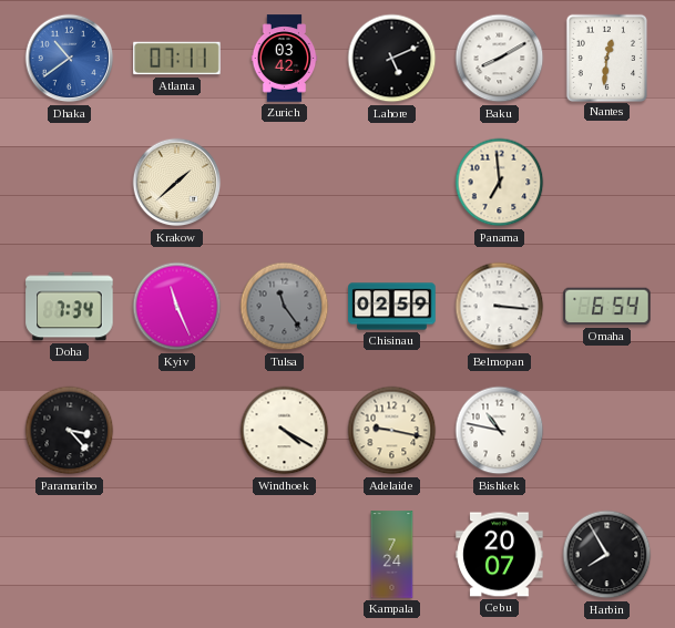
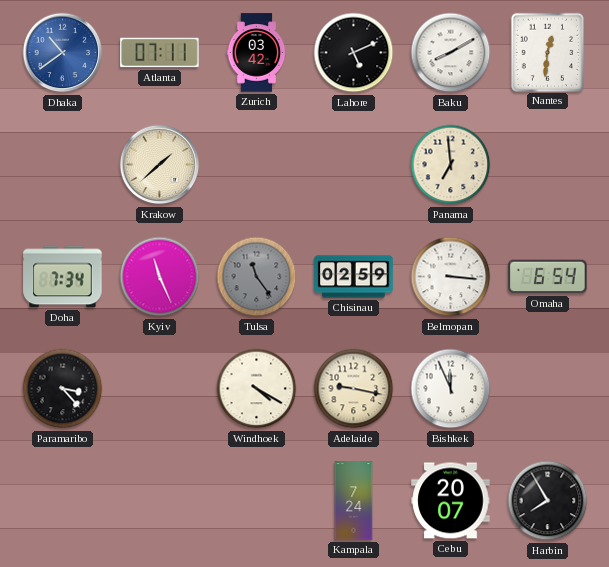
Bishkek: 10:47 -> 11:56 (451, 389)
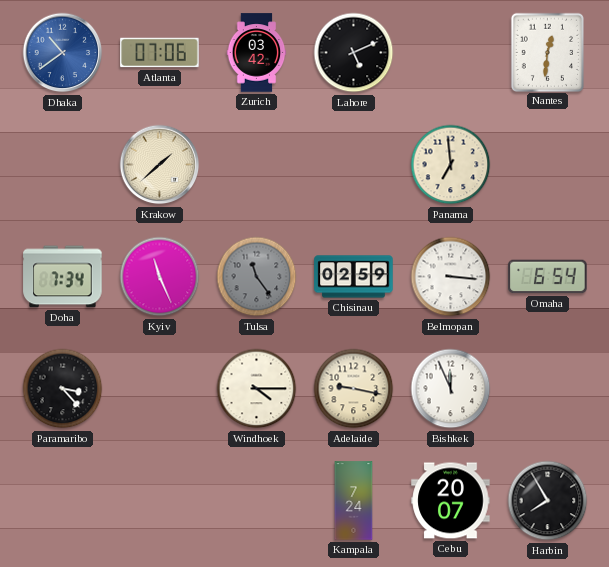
Atlanta: 07:11 -> 07:06 (160, 53)
Baku: 8:10 -> none (451, 53)
Windhoek: 4:20 -> 4:15 (257, 389)
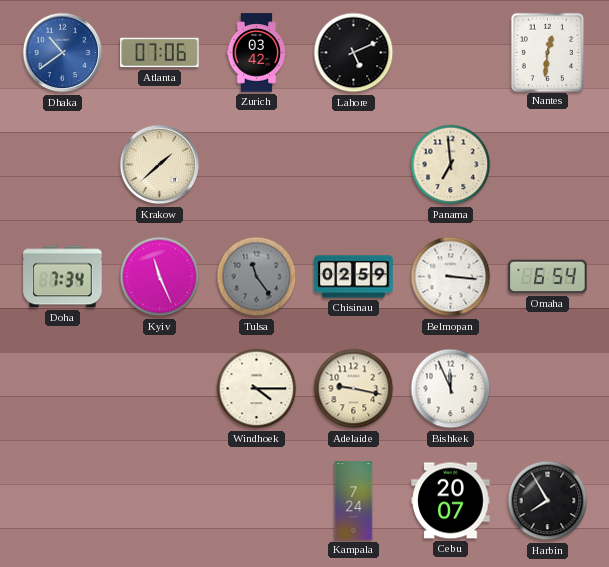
Paramaribo: 3:23 -> none (63, 389)
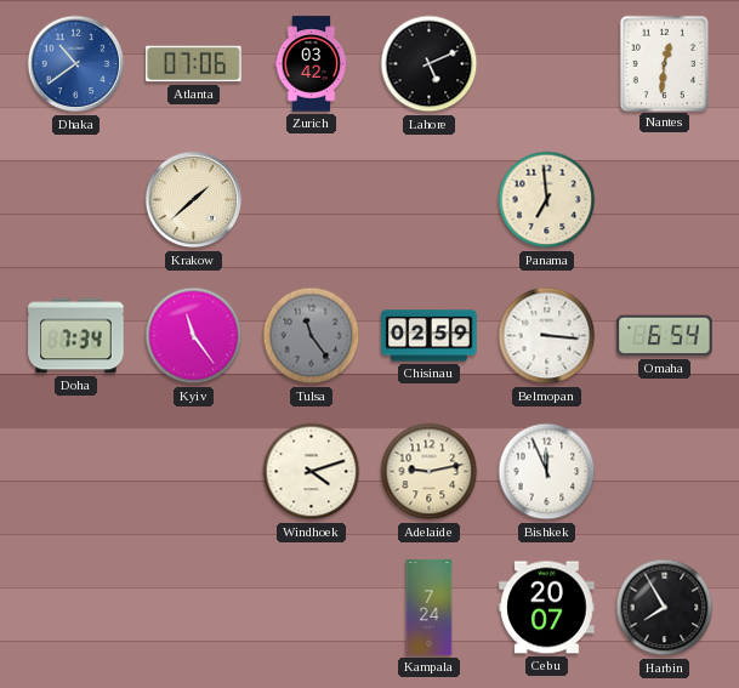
Kyiv: 11:26 -> 11:24 (194, 336)
Windhoek: 4:15 -> 4:12 (312, 472)
Adelaide: 9:17 -> 9:13 (430, 472)
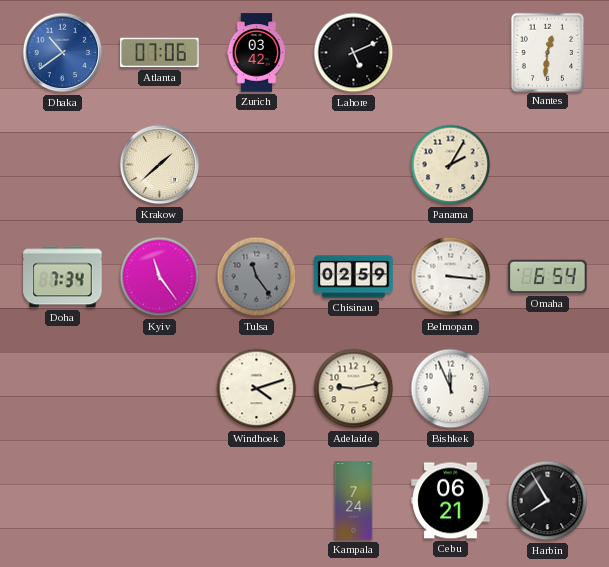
Panama: 6:59 -> 2:05 (451, 165)
Cebu: 20:07 -> 06:21 (451, 501)
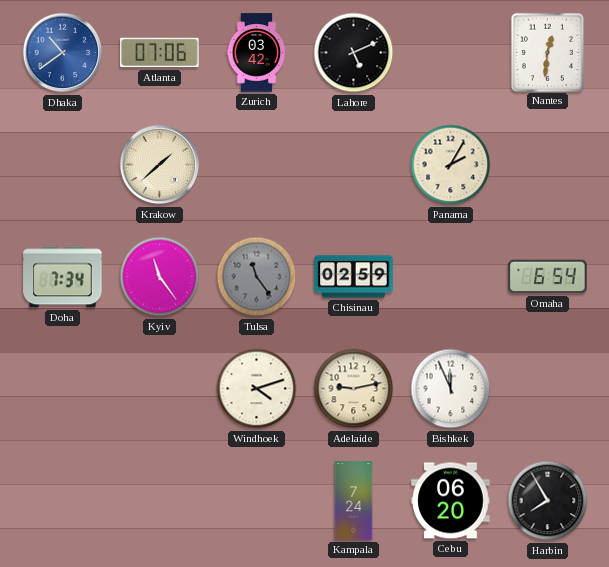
Belmopan: 3:16 -> none (451, 277)
Cebu: 06:21 -> 06:20 (451, 501)
